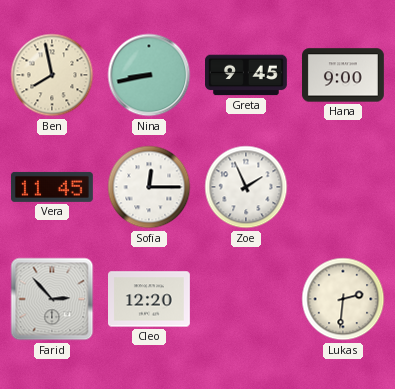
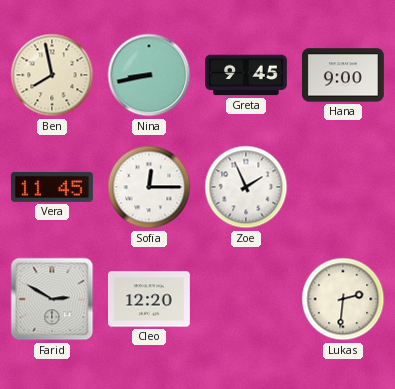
Farid: 2:53 -> 2:50 (52, 299)
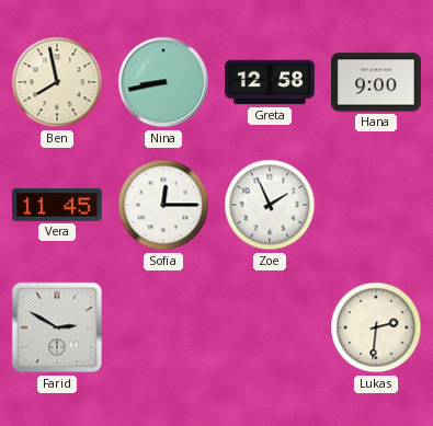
Greta: 9:45 -> 12:58 (271, 82)
Cleo: 12:20 -> none (150, 299)
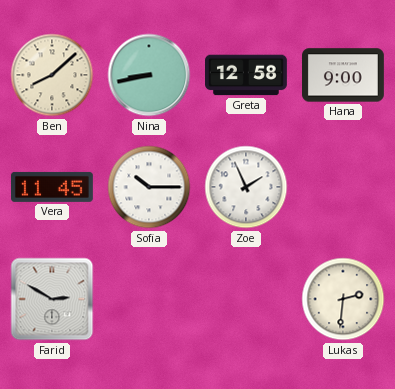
Ben: 7:58 -> 8:08 (52, 75)
Sofia: 12:15 -> 10:15 (149, 187)
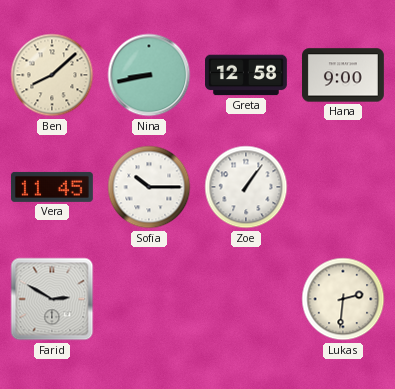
Zoe: 1:56 -> 1:06 (246, 187)
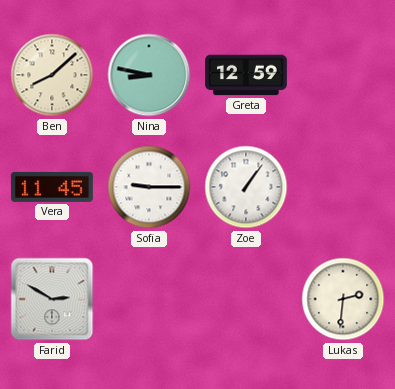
Nina: 8:43 -> 8:47 (149, 75)
Greta: 12:58 -> 12:59 (247, 75)
Hana: 9:00 -> none (344, 75)
Sofia: 10:15 -> 9:15 (149, 187)
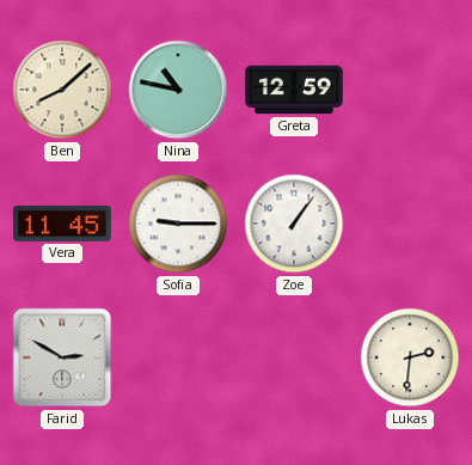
Nina: 8:47 -> 10:47 (178, 90)
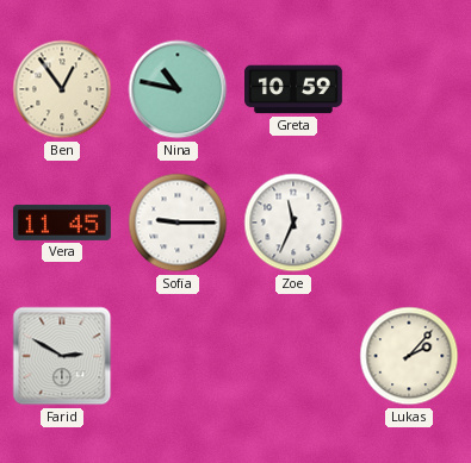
Ben: 8:08 -> 12:54 (62, 89)
Greta: 12:59 -> 10:59 (295, 89)
Zoe: 1:06 -> 11:34 (293, 223)
Lukas: 2:31 -> 2:07 (409, 356)
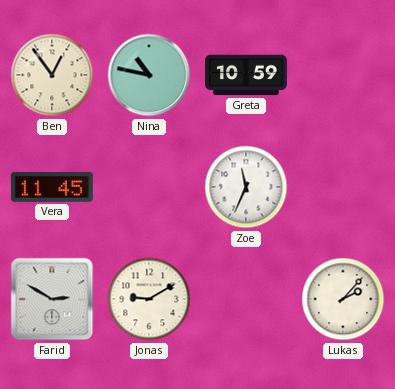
Sofia: 9:15 -> none (178, 223)
Jonas: none -> 9:10 (149, 299)
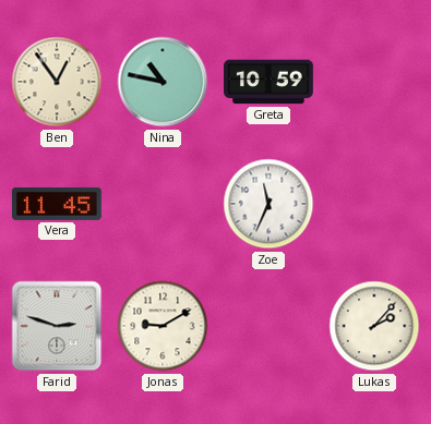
Farid: 2:50 -> 2:48 (57, 326)
